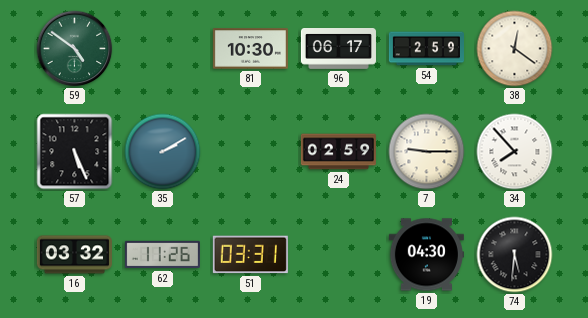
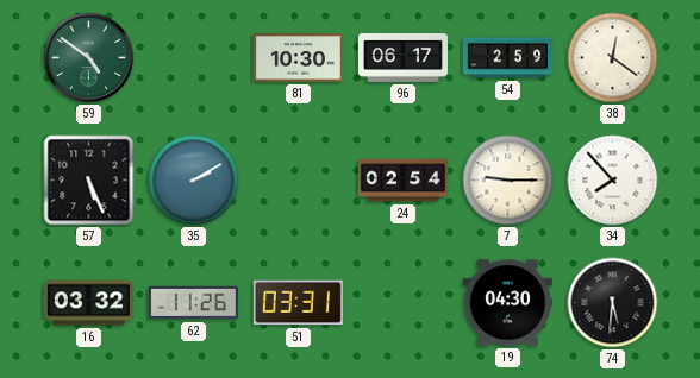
24: 02:59 -> 02:54 (402, 181)
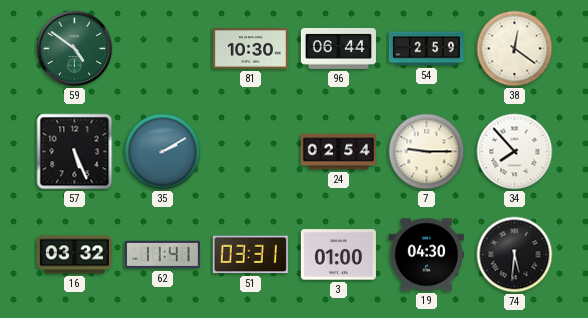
96: 06:17 -> 06:44 (338, 49)
62: 11:26 -> 11:41 (162, 255)
3: none -> 01:00 (338, 255)
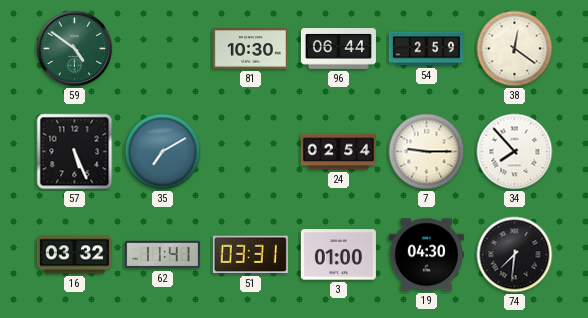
35: 2:10 -> 7:10 (163, 152)
74: 5:31 -> 7:31 (515, 255)
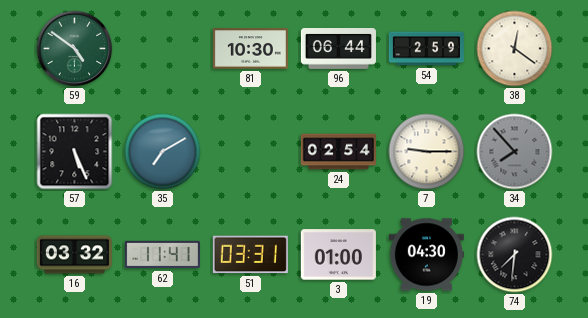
34 dial: white -> grey (515, 152)
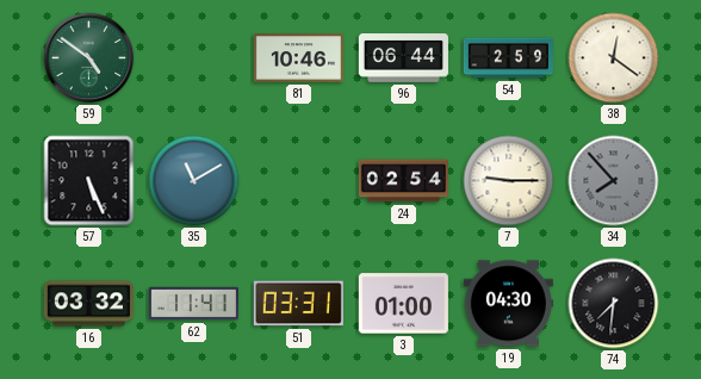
81: 10:30 -> 10:46 (298, 58)
35: 7:10 -> 11:10 (194, 181)
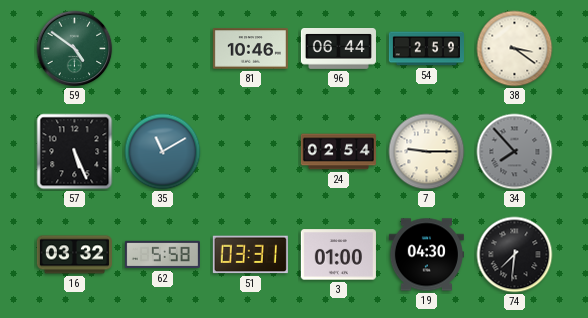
38: 12:21 -> 3:21 (515, 49)
62: 11:41 -> 5:58 (162, 255)
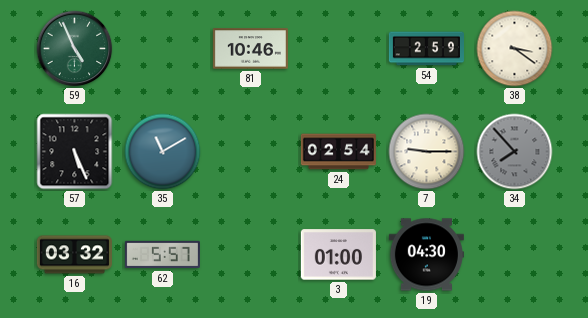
59: 4:51 -> 4:56 (75, 49)
96: 06:44 -> none (338, 49)
62: 5:58 -> 5:57 (162, 255)
51: 03:31 -> none (250, 255)
74: 7:31 -> none (515, 255)
